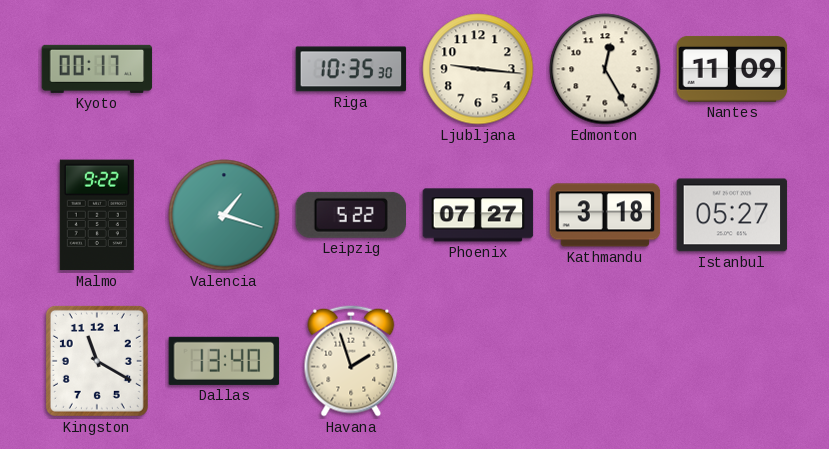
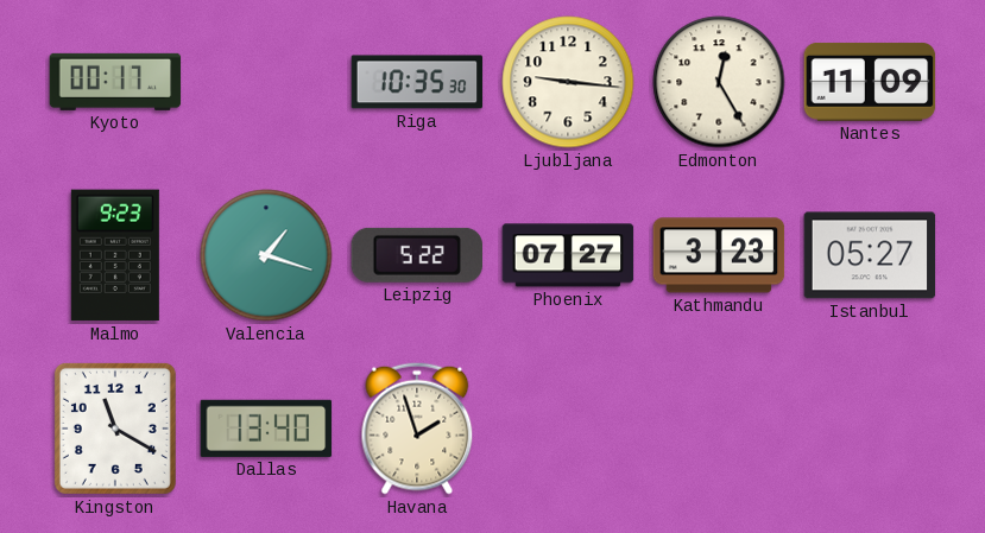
Malmo: 9:22 -> 9:23 (115, 255)
Kathmandu: 3:18 -> 3:23 (719, 255)
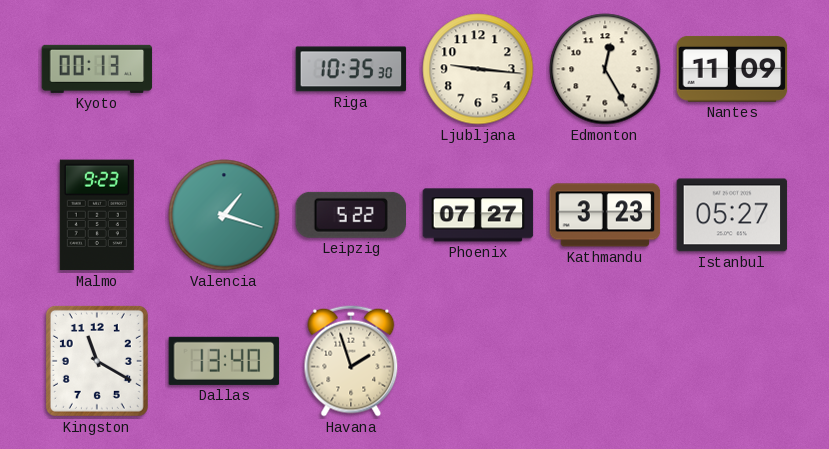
Kyoto: 00:17 -> 00:13 (97, 69)
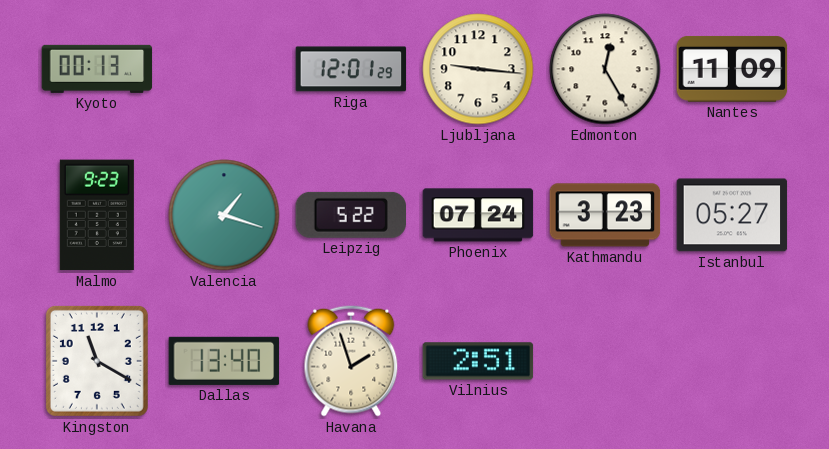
Riga: 10:35 -> 12:01 (351, 69)
Phoenix: 07:27 -> 07:24 (478, 215)
Vilnius: none -> 2:51 (478, 361)
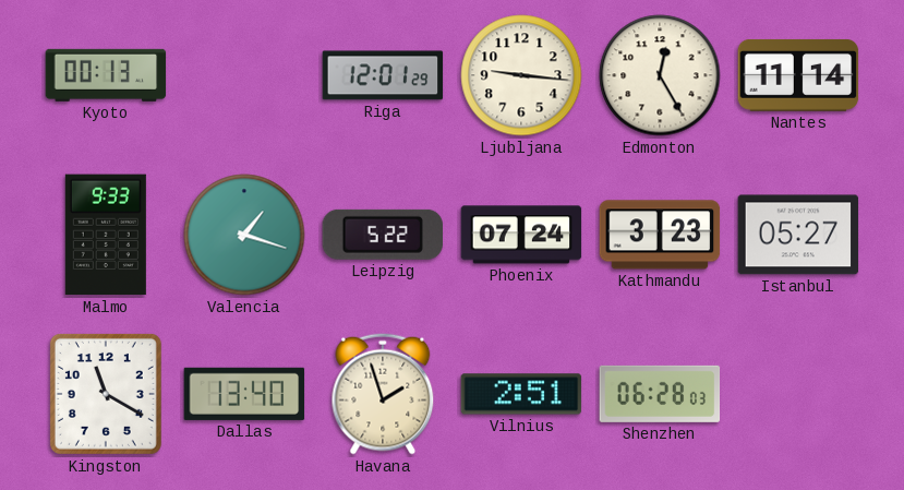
Nantes: 11:09 -> 11:14 (798, 75)
Malmo: 9:23 -> 9:33 (106, 235)
Shenzhen: none -> 06:28 (660, 394)
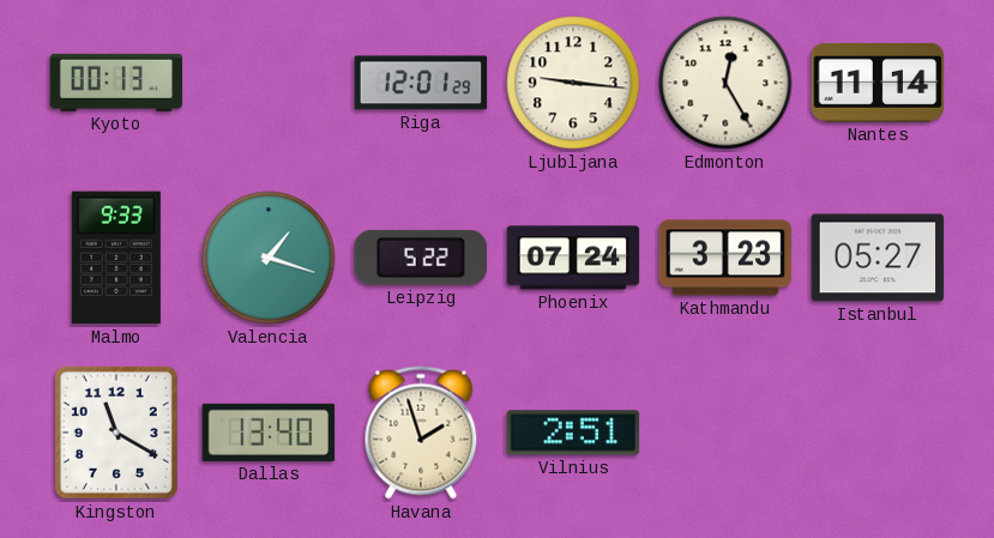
Shenzhen: 06:28 -> none (660, 394)
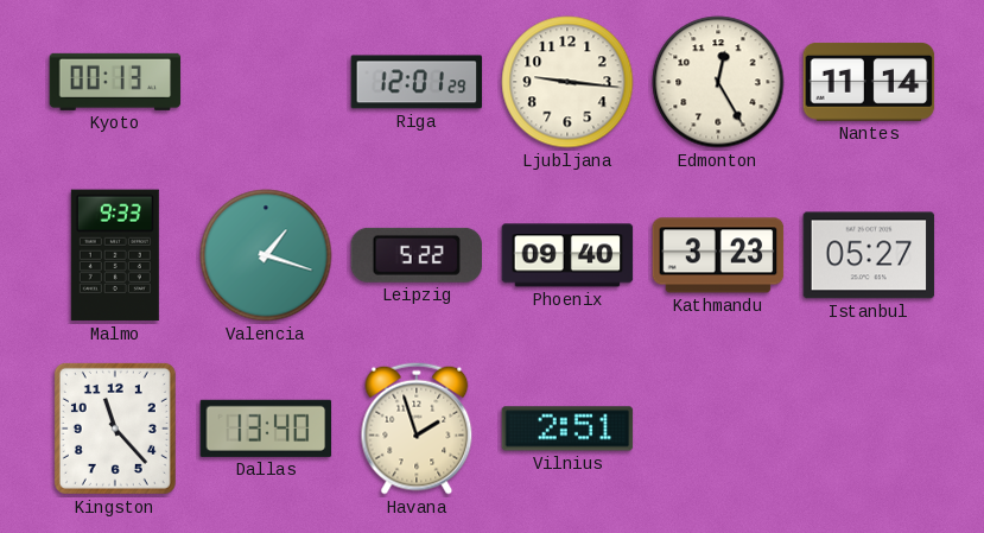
Phoenix: 07:24 -> 09:40 (567, 255)
Kingston: 11:20 -> 11:23 (115, 429)
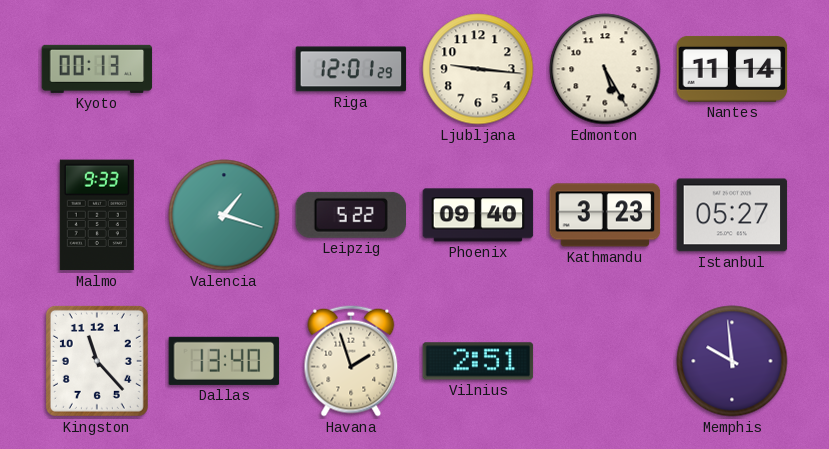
Edmonton: 12:25 -> 5:25 (605, 69)
Memphis: none -> 9:59 (732, 361)
